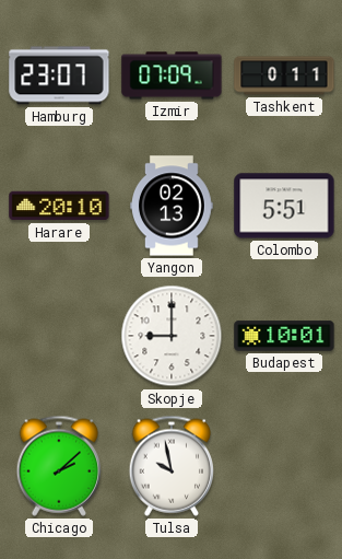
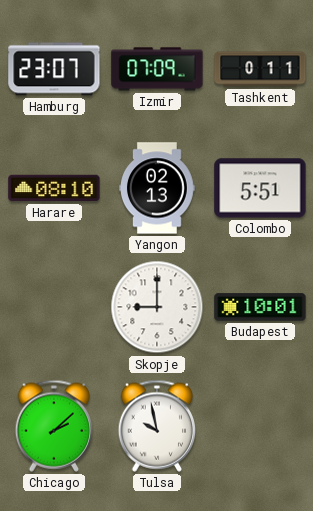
Harare: 20:10 -> 08:10 (54, 188)
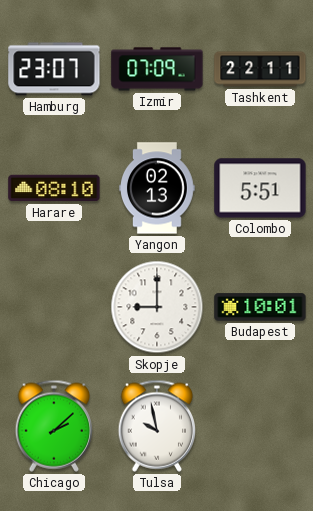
Tashkent: 0:11 -> 22:11 (260, 69)
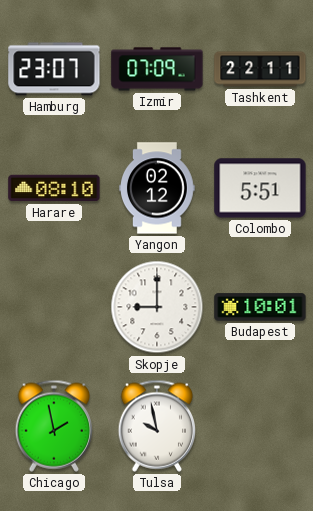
Yangon: 02:13 -> 02:12 (158, 188)
Chicago: 2:08 -> 1:58 (53, 426)
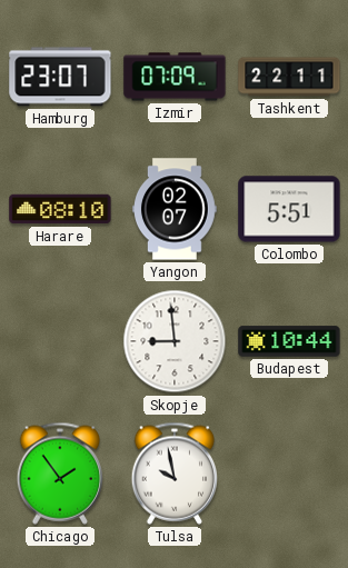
Yangon: 02:12 -> 02:07 (176, 209)
Skopje: 9:00 -> 8:59 (175, 341)
Budapest: 10:01 -> 10:44 (289, 341)
Chicago: 1:58 -> 1:54 (59, 474)
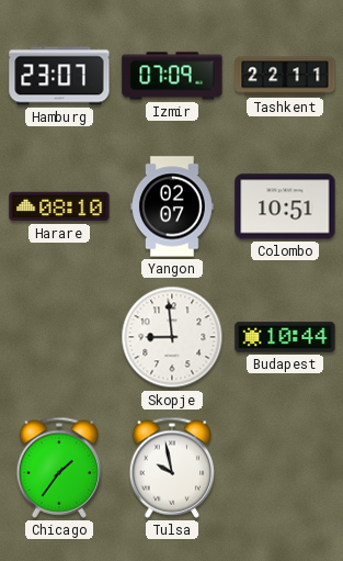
Colombo: 5:51 -> 10:51 (285, 206)
Chicago: 1:54 -> 1:36 (58, 468)
